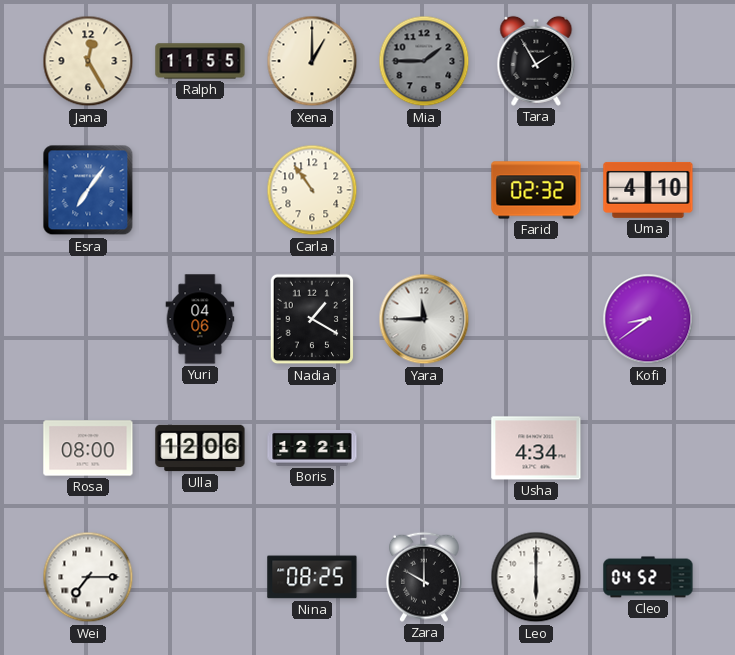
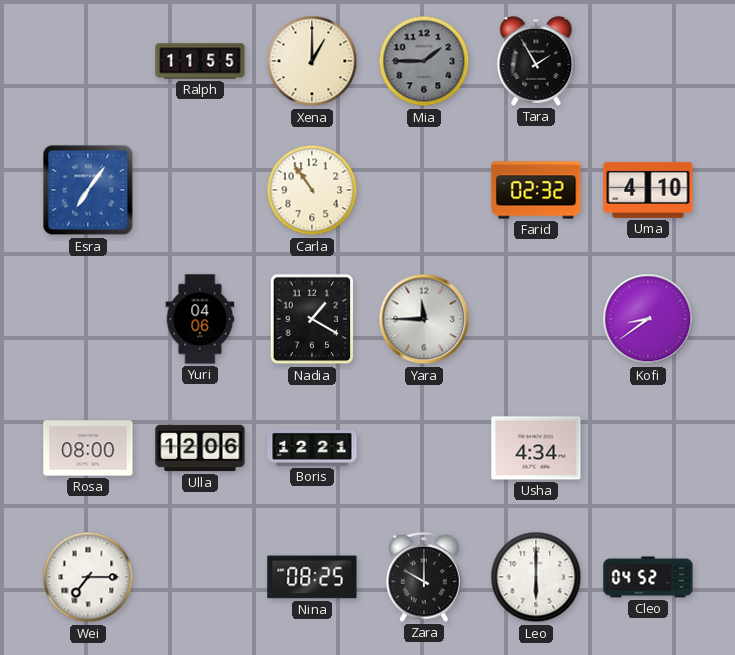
Jana: 12:25 -> none (88, 61)
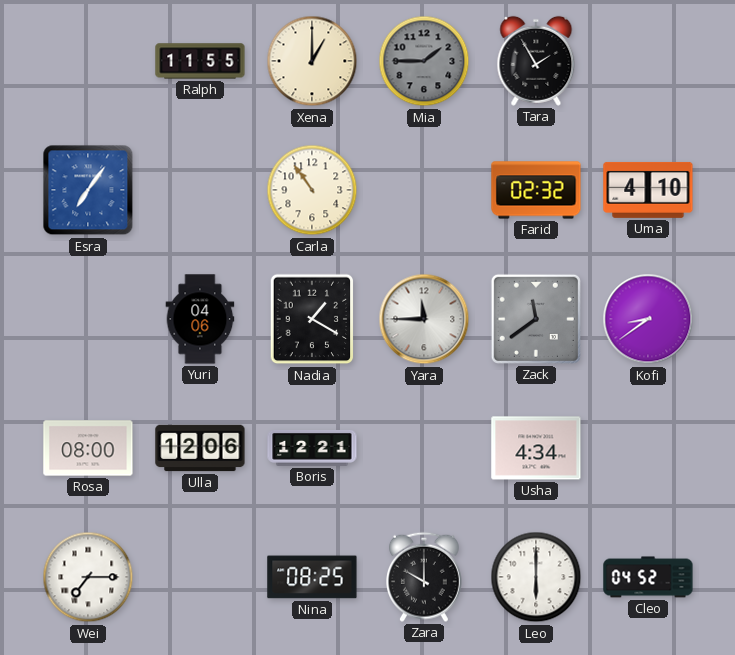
Zack: none -> 11:39 (536, 319)
